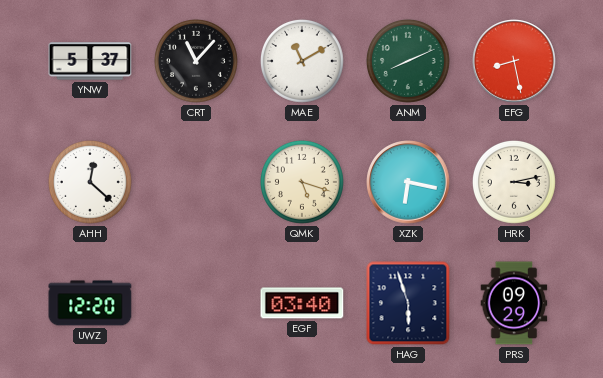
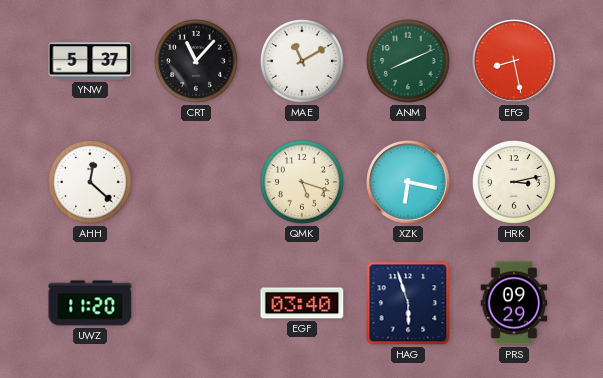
UWZ: 12:20 -> 11:20 (90, 303)
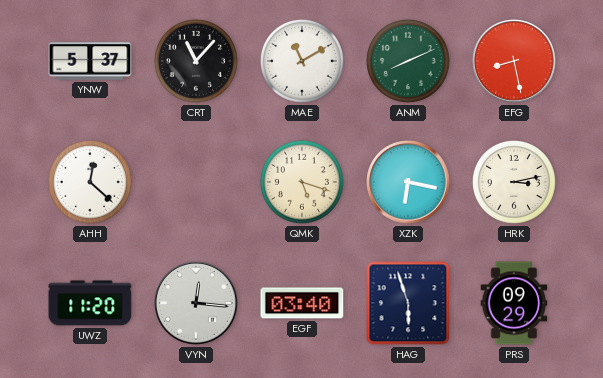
VYN: none -> 12:16 (196, 303)
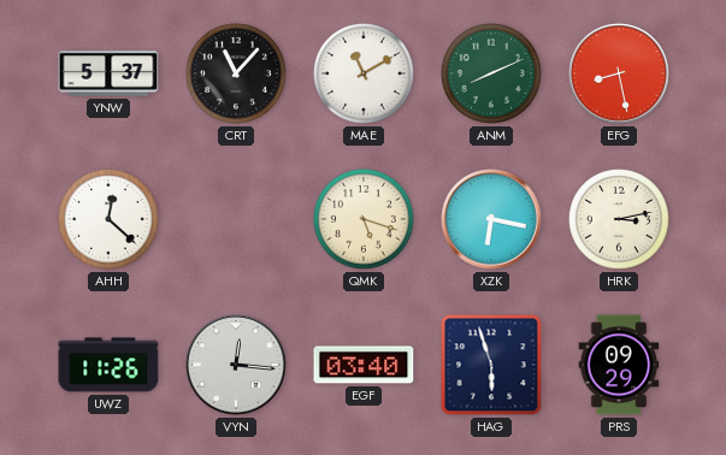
UWZ: 11:20 -> 11:26 (108, 365)
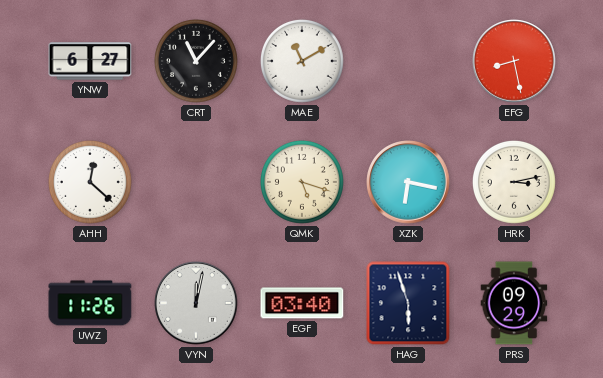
YNW: 5:37 -> 6:27 (90, 61)
ANM: 8:11 -> none (491, 73)
VYN: 12:16 -> 12:02 (196, 303)
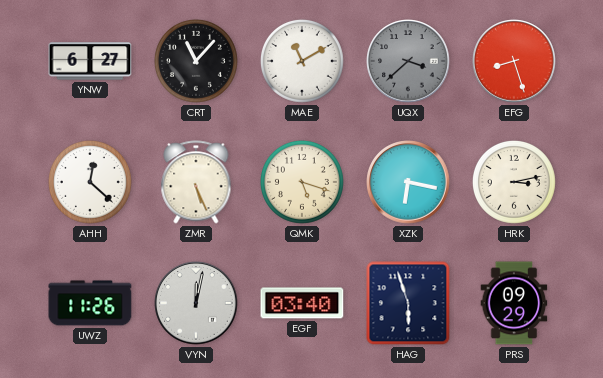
UQX: none -> 3:38 (408, 61)
EFG: 8:28 -> 8:27 (514, 61)
ZMR: none -> 5:26 (196, 182)
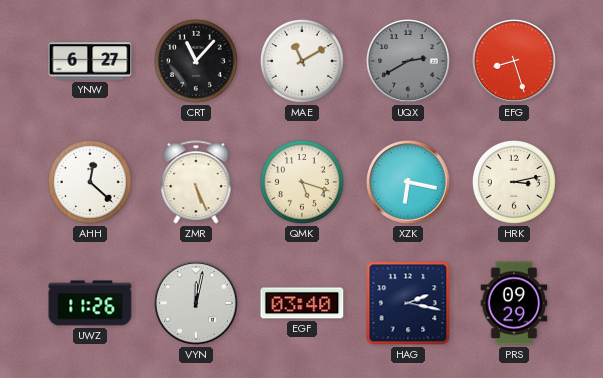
UQX: 3:38 -> 2:40 (408, 61)
HAG: 5:57 -> 2:17 (408, 303)
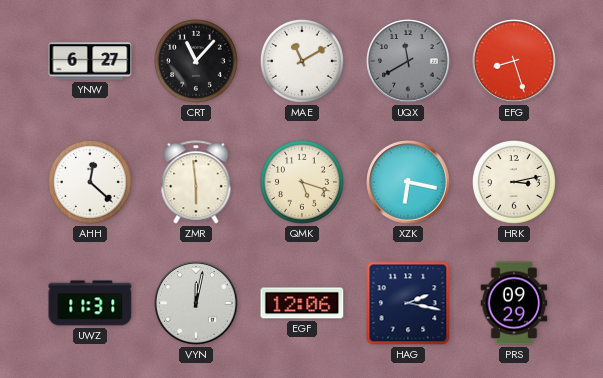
UQX: 2:40 -> 11:40 (408, 61)
ZMR: 5:26 -> 5:59 (196, 182)
UWZ: 11:26 -> 11:31 (90, 303)
EGF: 03:40 -> 12:06 (302, 303)
